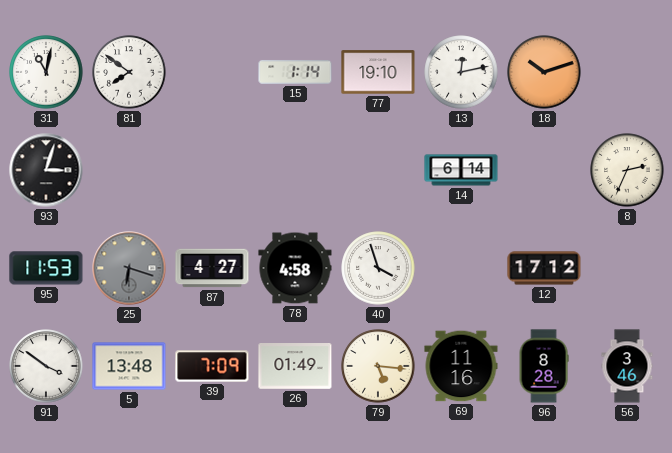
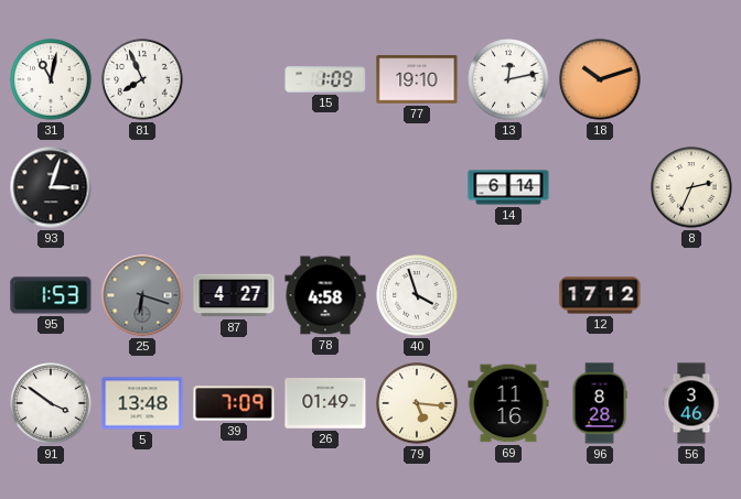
81: 7:51 -> 7:56 (142, 79)
15: 1:14 -> 1:09 (325, 79)
95: 11:53 -> 1:53 (51, 295)
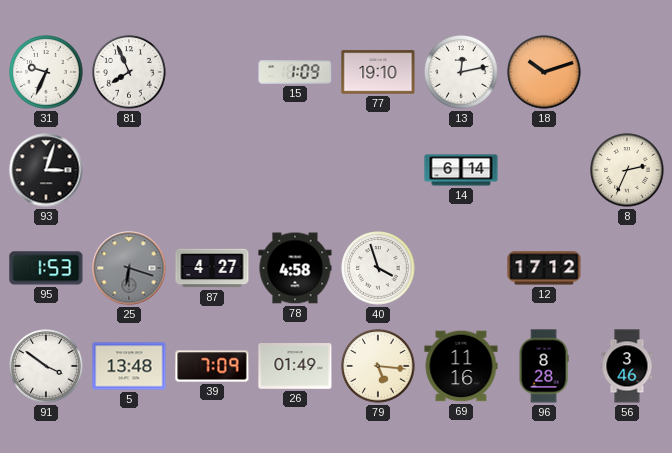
31: 11:02 -> 9:34 (46, 72)
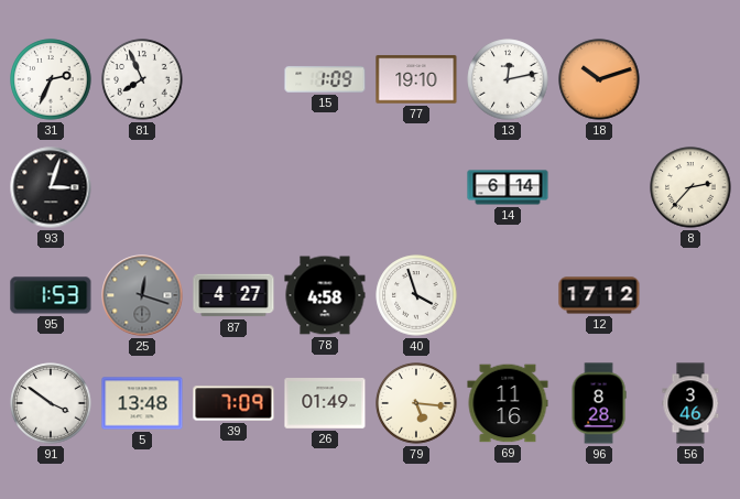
31: 9:34 -> 2:34 (51, 79)
8: 2:34 -> 2:37 (690, 187)
25: 6:18 -> 12:18 (142, 295)
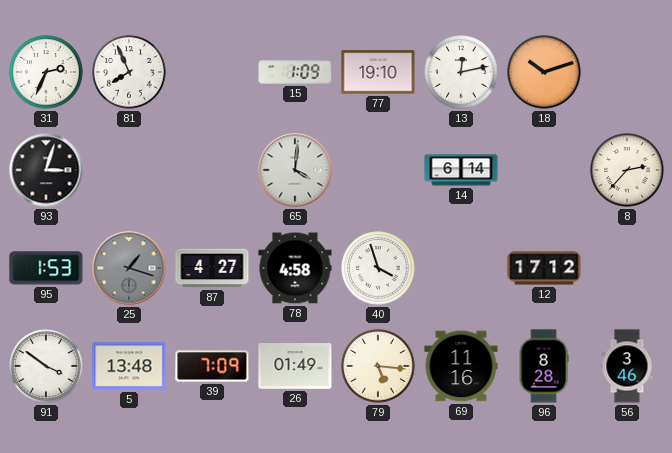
65: none -> 4:01 (295, 170)
25: 12:18 -> 1:18 (129, 268)
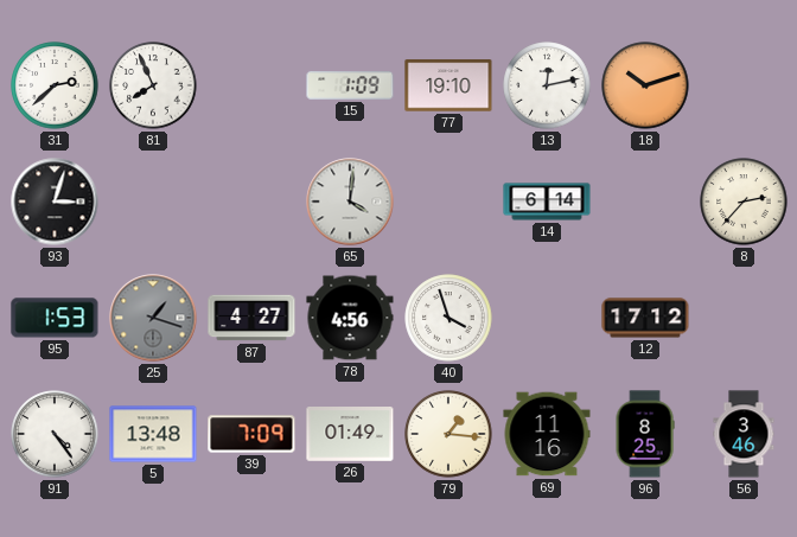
31: 2:34 -> 2:38 (55, 85)
78: 4:58 -> 4:56 (350, 318)
91: 3:51 -> 4:24 (55, 434)
79: 5:16 -> 1:16 (448, 434)
96: 8:28 -> 8:25 (645, 434)
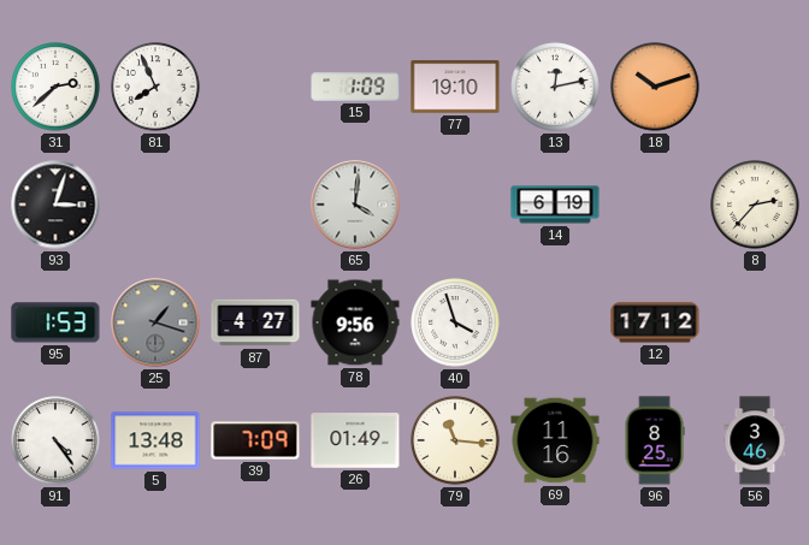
14: 6:14 -> 6:19 (555, 205)
78: 4:56 -> 9:56 (355, 322)
79: 1:16 -> 11:16 (455, 440)
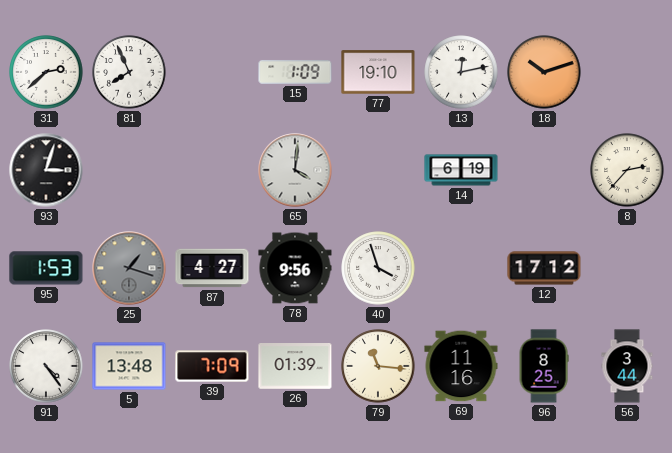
26: 01:49 -> 01:39 (295, 366)
56: 3:46 -> 3:44 (627, 366)
